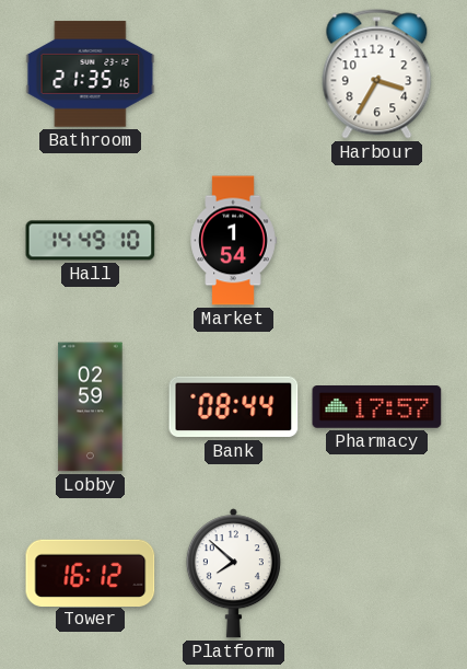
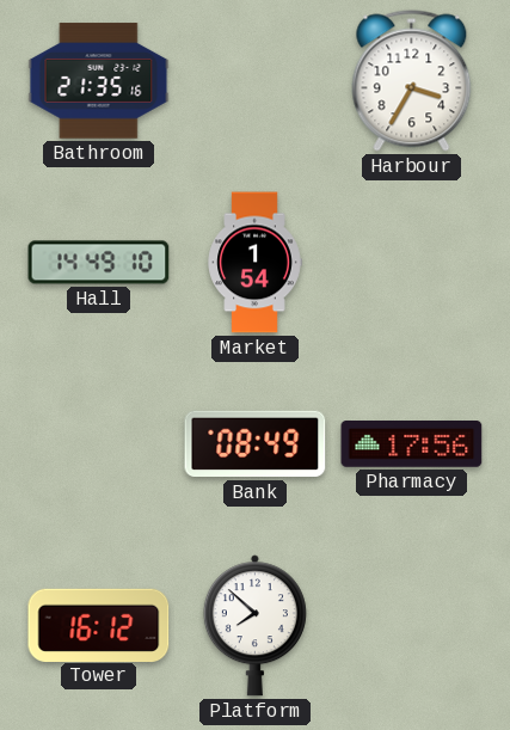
Lobby: 02:59 -> none (91, 407)
Bank: 08:44 -> 08:49 (256, 444)
Pharmacy: 17:57 -> 17:56 (412, 444)
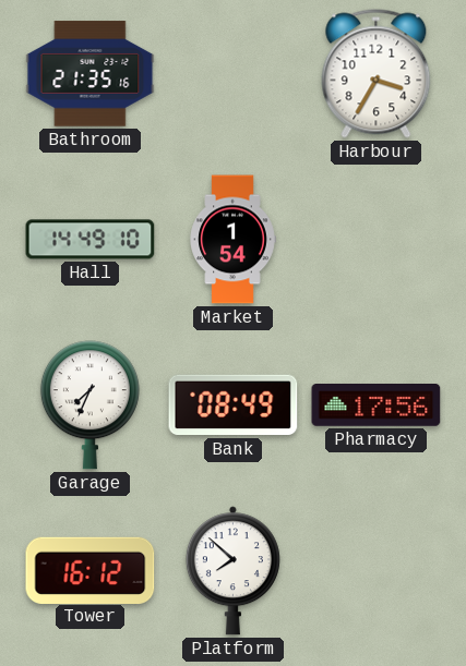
Garage: none -> 7:34 (89, 405)
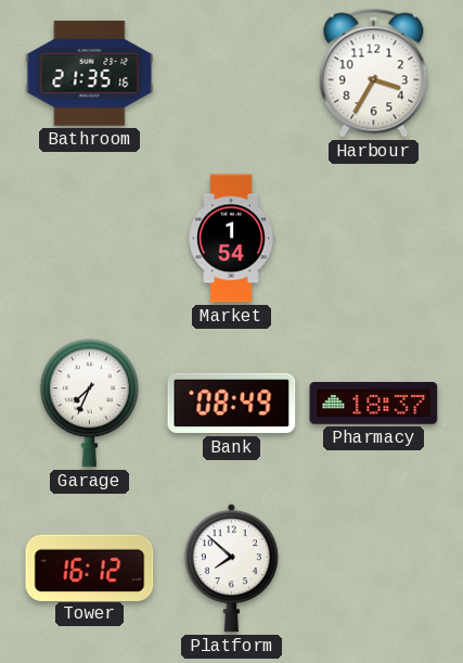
Hall: 14:49 -> none (91, 240)
Pharmacy: 17:56 -> 18:37 (374, 404)
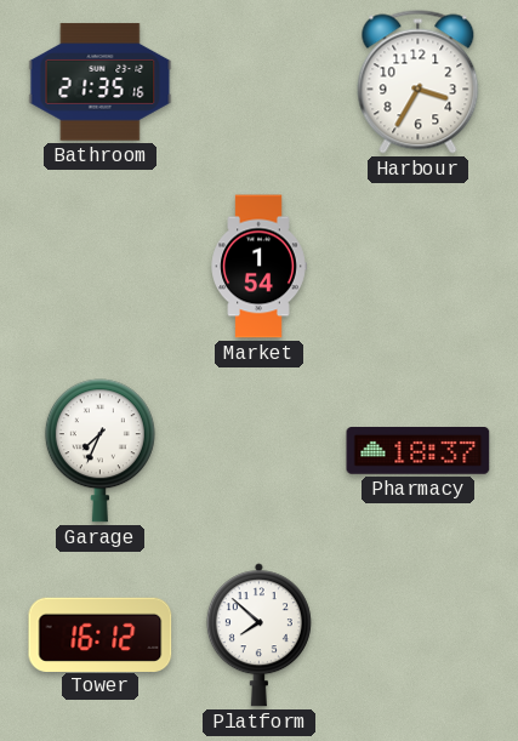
Bank: 08:49 -> none (232, 404)
